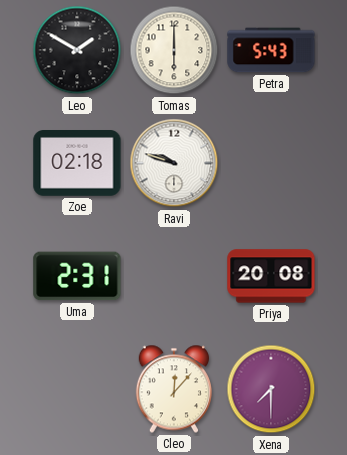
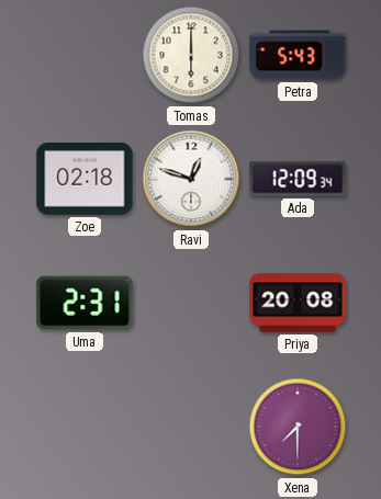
Leo: 1:50 -> none (77, 50)
Ravi: 9:48 -> 12:48 (191, 179)
Ada: none -> 12:09 (298, 179)
Cleo: 12:07 -> none (173, 389)
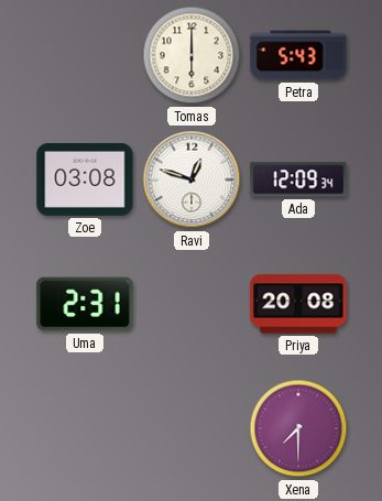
Zoe: 02:18 -> 03:08 (85, 181)
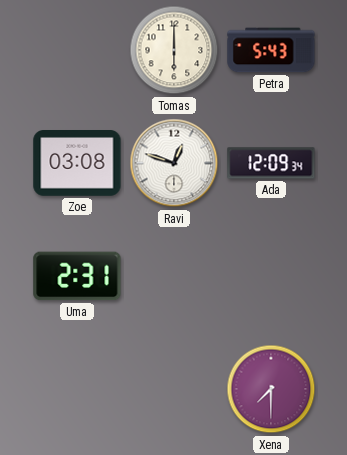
Priya: 20:08 -> none (298, 304)
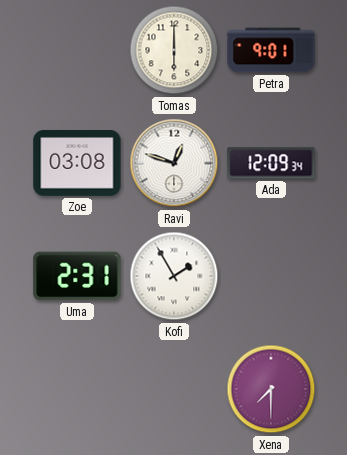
Petra: 5:43 -> 9:01 (271, 50)
Kofi: none -> 1:55 (174, 276)
